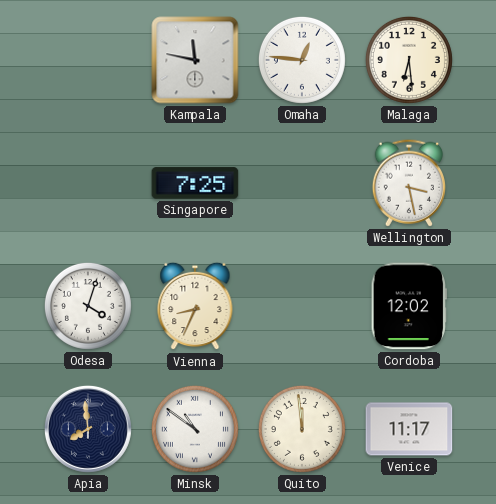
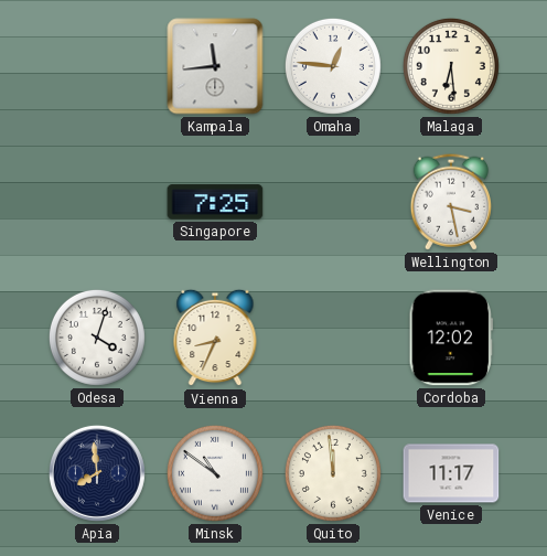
Kampala: 11:47 -> 11:44 (215, 66)
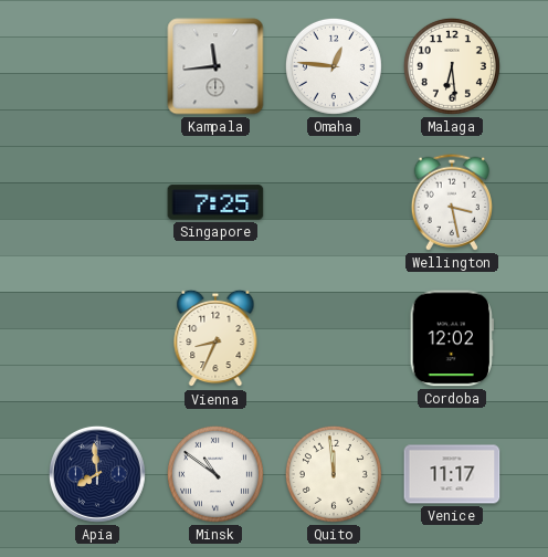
Odesa: 4:03 -> none (97, 338)
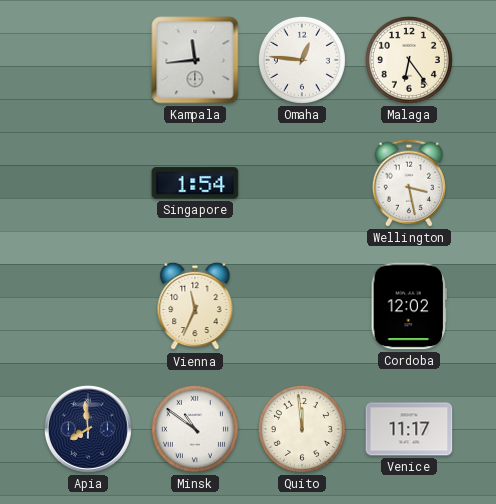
Malaga: 6:29 -> 6:24 (409, 60)
Singapore: 7:25 -> 1:54 (195, 183)
Vienna: 8:34 -> 11:34 (195, 306)
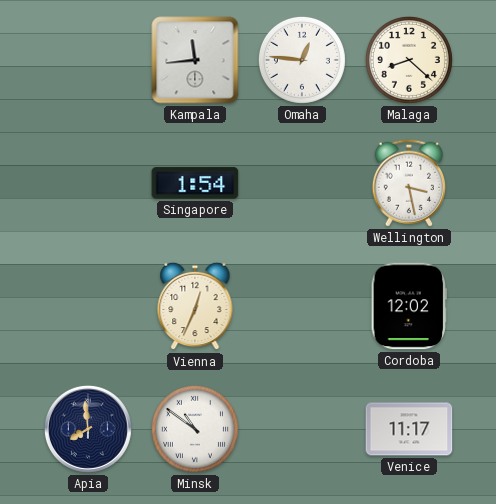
Malaga: 6:24 -> 8:22 (409, 60)
Vienna: 11:34 -> 12:34 (195, 306)
Quito: 11:59 -> none (302, 429)
